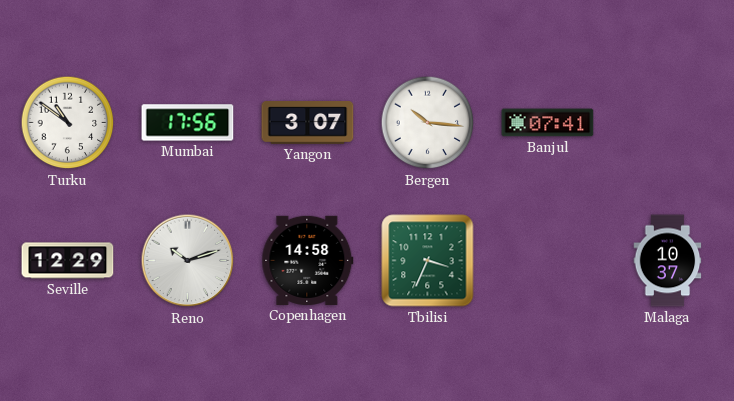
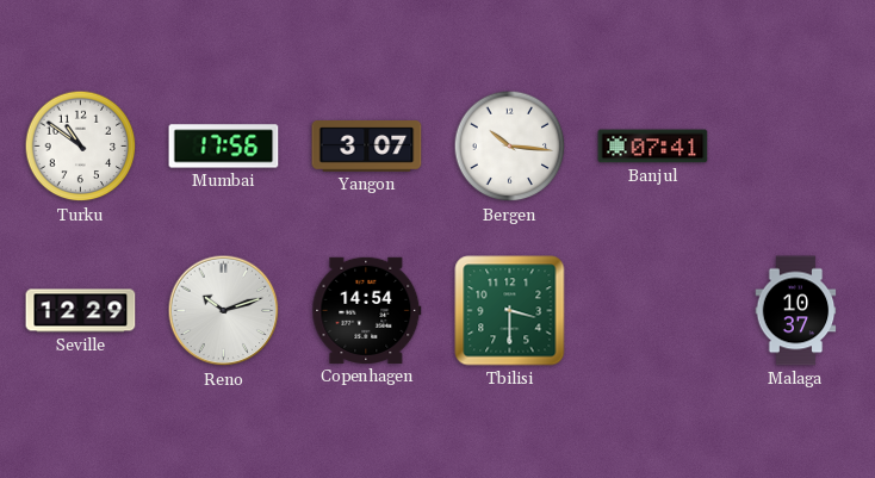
Copenhagen: 14:58 -> 14:54 (367, 310)
Tbilisi: 3:34 -> 3:30 (510, 311)
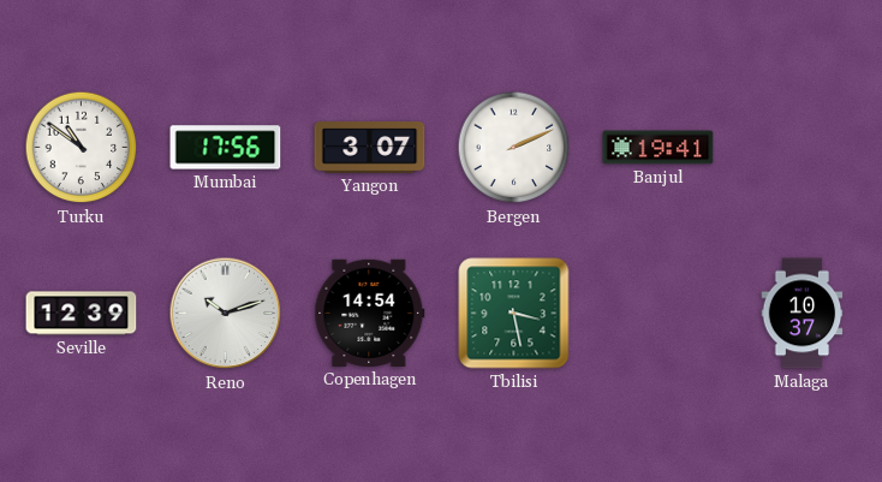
Bergen: 10:16 -> 2:11 (514, 148)
Banjul: 07:41 -> 19:41 (658, 148)
Seville: 12:29 -> 12:39 (82, 314)
Tbilisi: 3:30 -> 3:28 (514, 314)
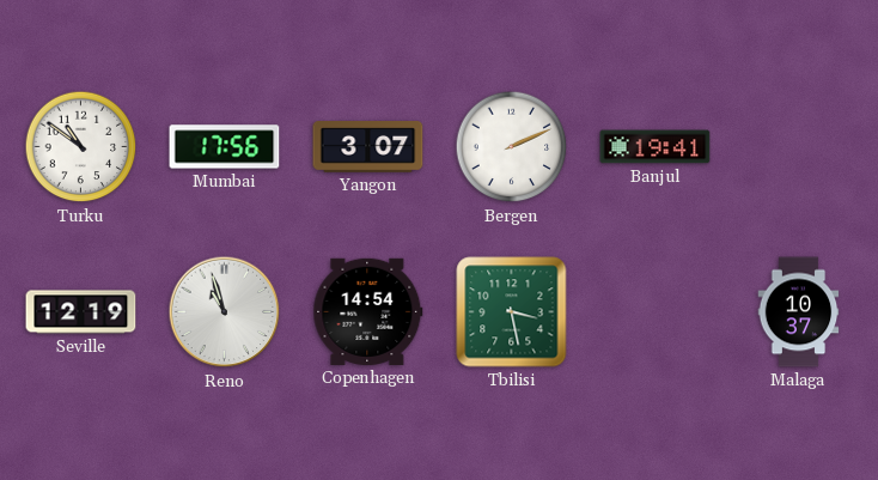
Seville: 12:39 -> 12:19 (81, 312)
Reno: 10:12 -> 10:57 (225, 312)
